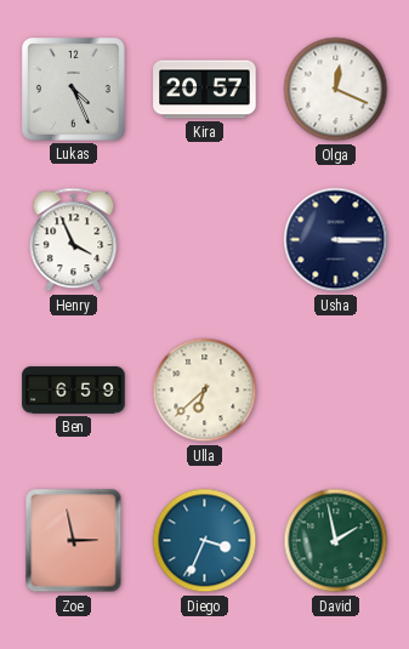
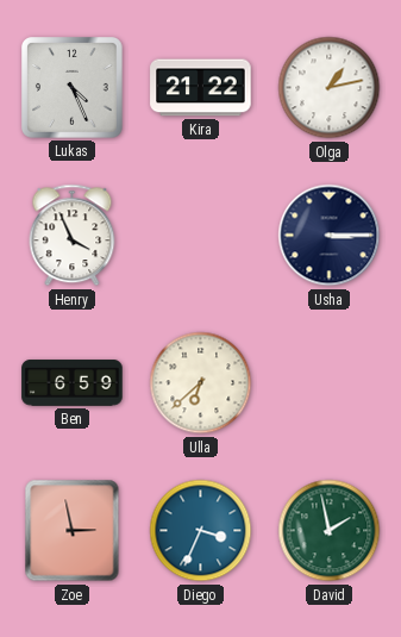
Kira: 20:57 -> 21:22 (201, 88)
Olga: 12:19 -> 1:13 (330, 88)
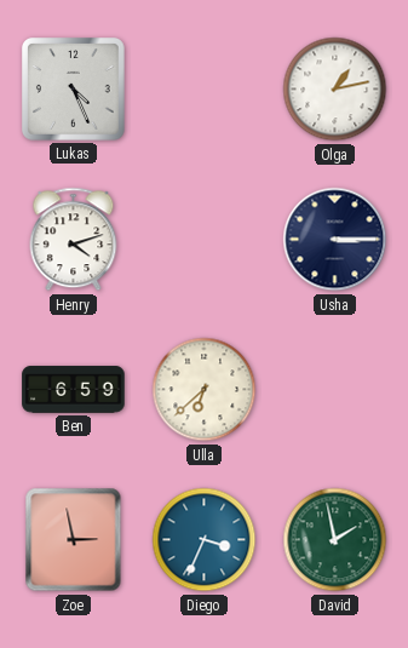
Kira: 21:22 -> none (201, 88)
Henry: 3:56 -> 4:12 (74, 240)
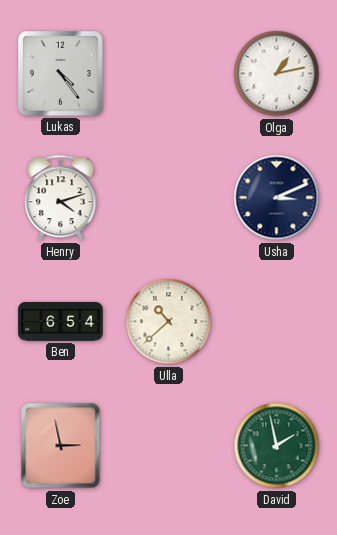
Lukas: 4:26 -> 4:24 (61, 74)
Usha: 3:15 -> 3:11 (277, 198)
Ben: 6:59 -> 6:54 (61, 322)
Ulla: 6:38 -> 10:38 (169, 322)
Diego: 3:34 -> none (205, 540)
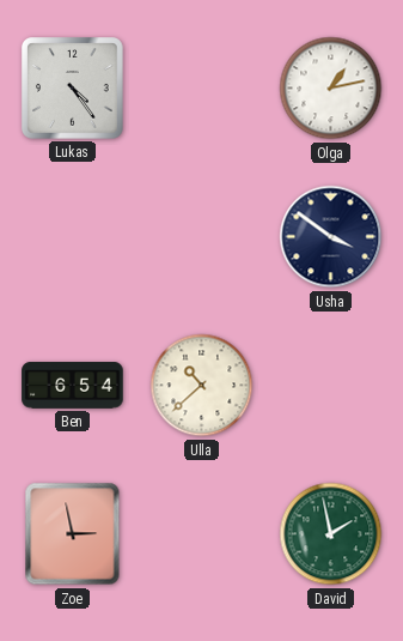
Henry: 4:12 -> none (61, 198)
Usha: 3:11 -> 3:51 (331, 237)
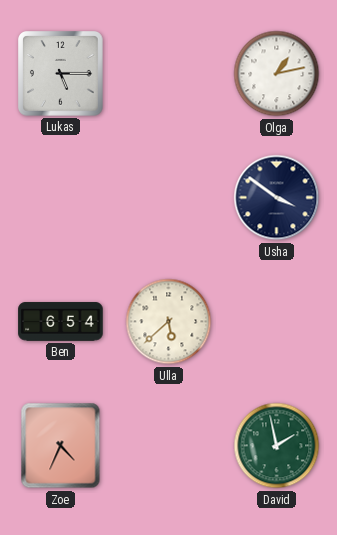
Lukas: 4:24 -> 5:15 (61, 74)
Ulla: 10:38 -> 5:38 (169, 322)
Zoe: 2:58 -> 4:34 (61, 446)
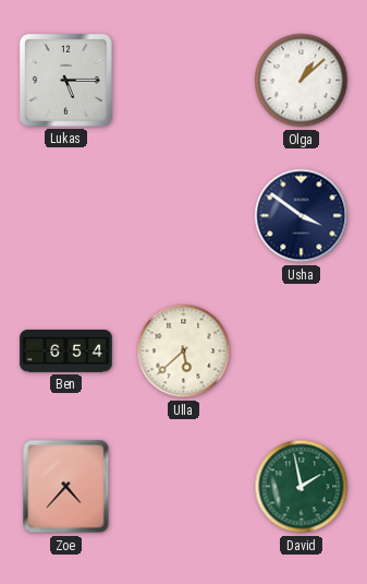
Olga: 1:13 -> 1:08 (302, 81)
Zoe: 4:34 -> 4:37 (66, 487)
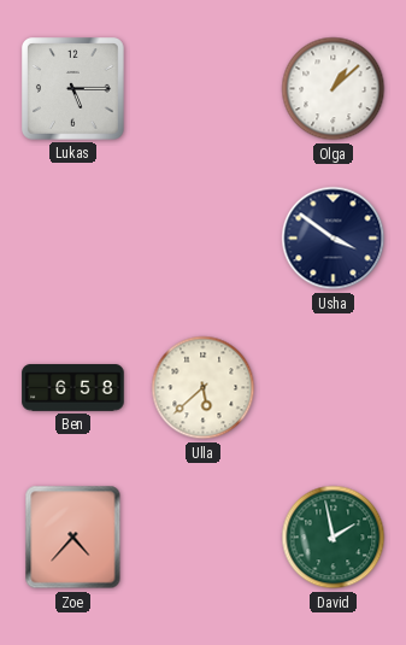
Ben: 6:54 -> 6:58 (73, 388)
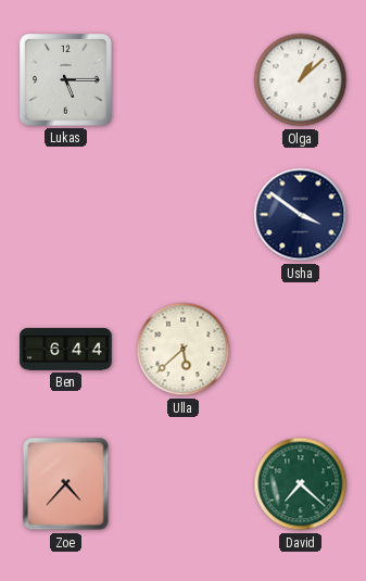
Ben: 6:58 -> 6:44 (66, 350)
David: 1:58 -> 7:22 (301, 484)
